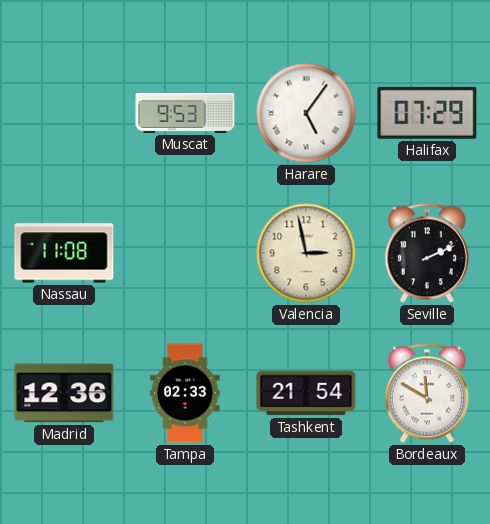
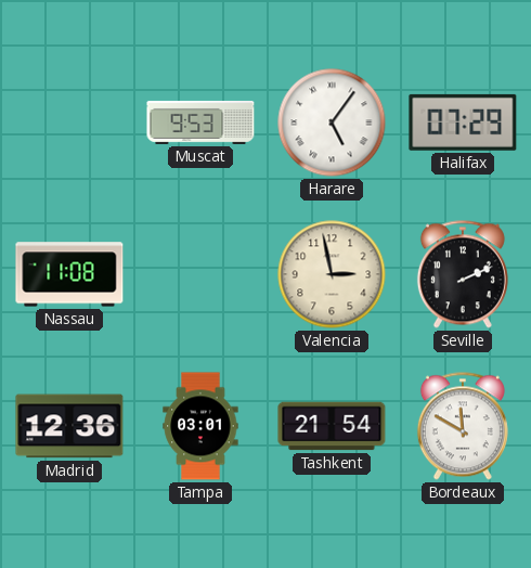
Tampa: 02:33 -> 03:01 (200, 426)
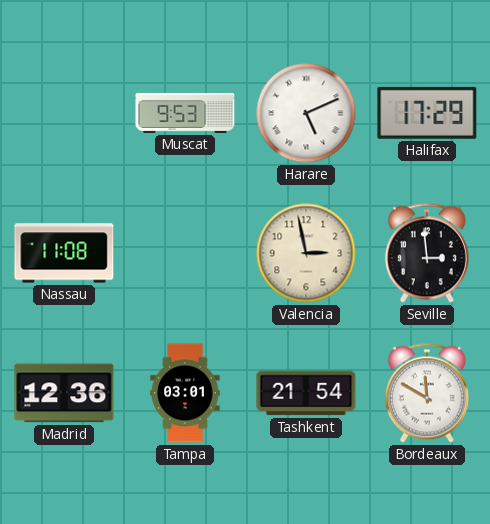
Harare: 5:06 -> 5:11 (306, 113)
Halifax: 07:29 -> 17:29 (427, 113)
Seville: 2:11 -> 2:59 (427, 253)
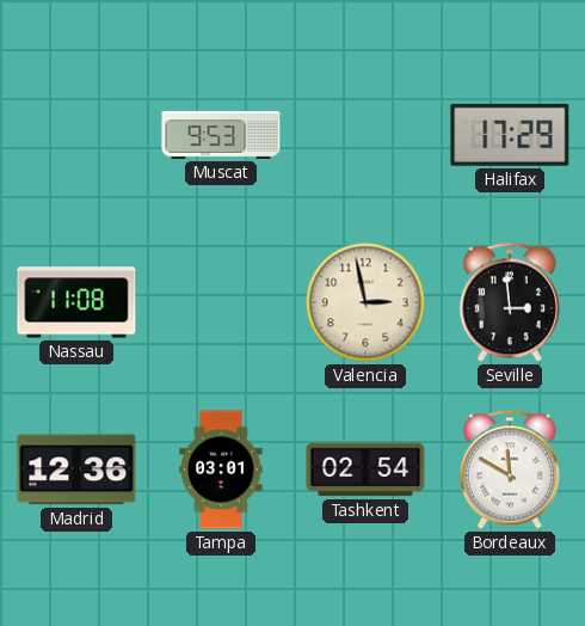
Harare: 5:11 -> none (306, 113)
Tashkent: 21:54 -> 02:54 (365, 469)
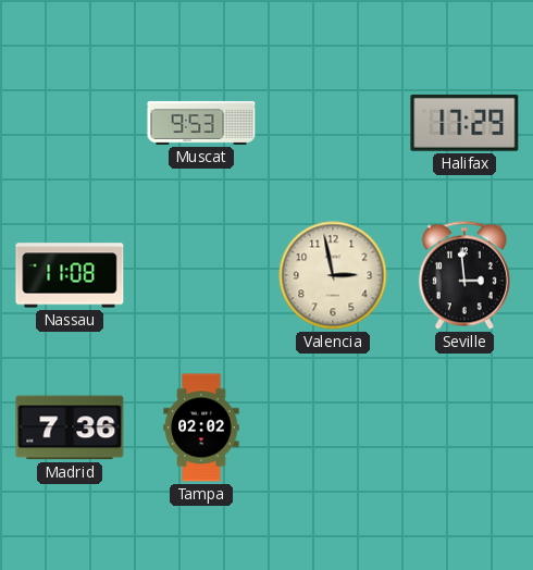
Madrid: 12:36 -> 7:36 (70, 427)
Tampa: 03:01 -> 02:02 (201, 427)
Tashkent: 02:54 -> none (365, 469)
Bordeaux: 11:50 -> none (510, 469)
